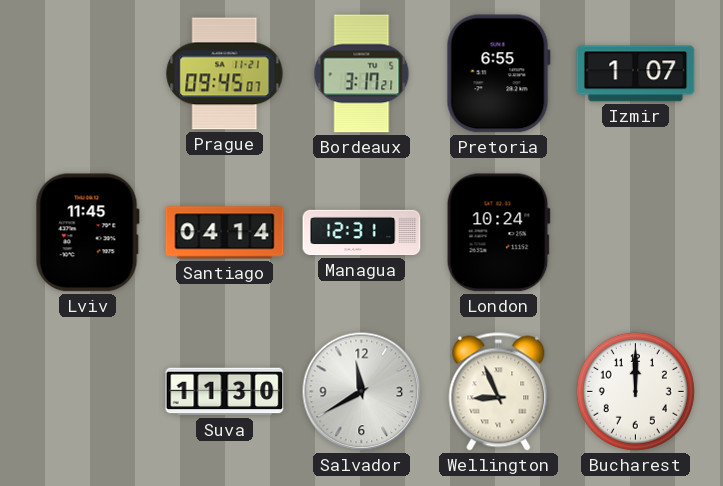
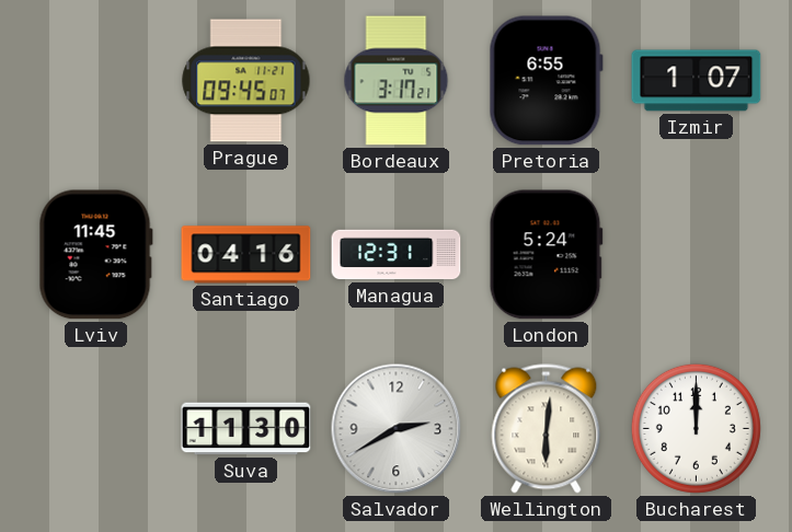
Santiago: 04:14 -> 04:16 (246, 255)
London: 10:24 -> 5:24 (546, 255)
Salvador: 11:40 -> 2:40 (397, 429)
Wellington: 8:56 -> 6:01 (547, 429)
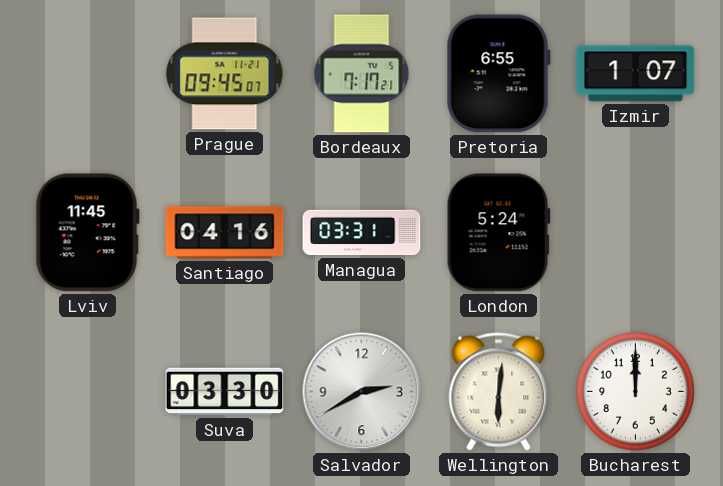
Bordeaux: 3:17 -> 7:17 (362, 74)
Managua: 12:31 -> 03:31 (362, 233)
Suva: 11:30 -> 03:30 (225, 392)
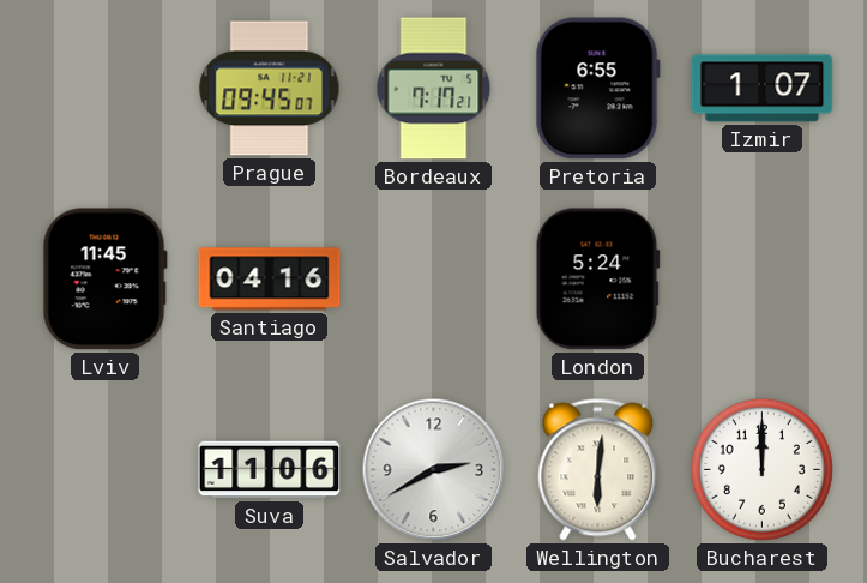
Managua: 03:31 -> none (362, 233)
Suva: 03:30 -> 11:06 (270, 470)
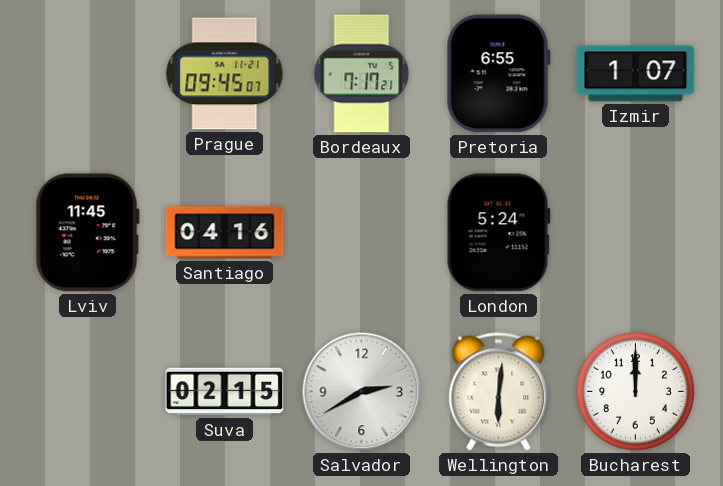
Suva: 11:06 -> 02:15 (225, 392)
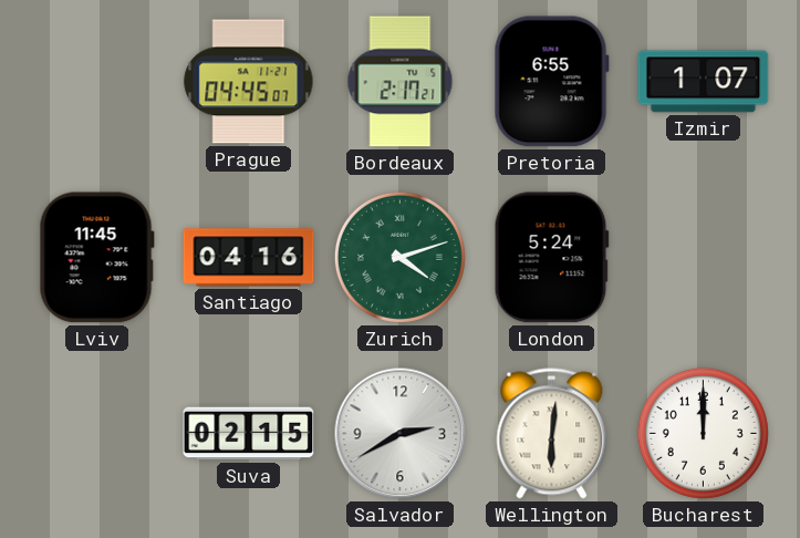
Prague: 09:45 -> 04:45 (249, 82)
Bordeaux: 7:17 -> 2:17 (401, 82)
Zurich: none -> 4:12 (399, 257)
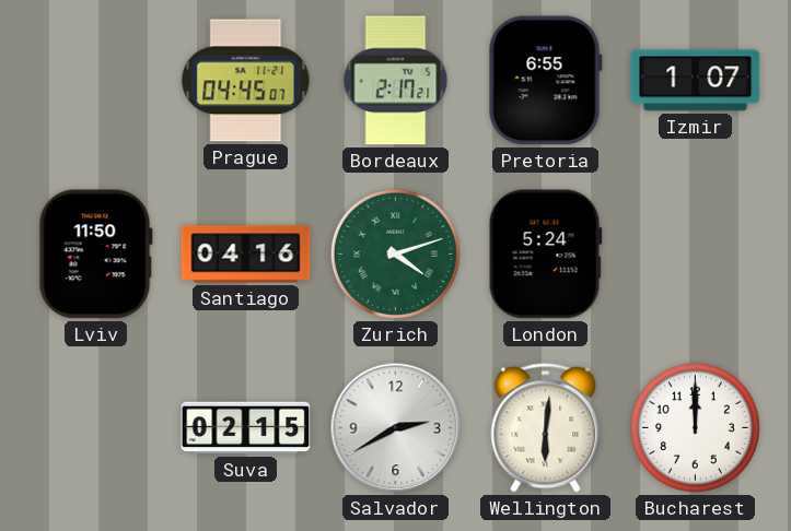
Lviv: 11:45 -> 11:50 (95, 255)
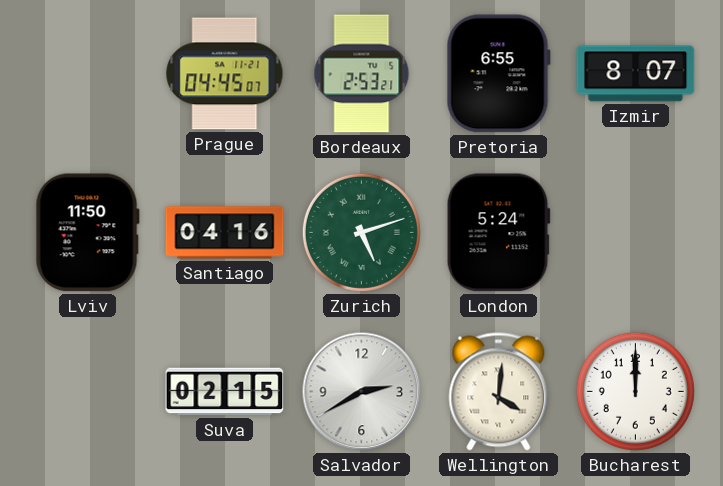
Bordeaux: 2:17 -> 2:53 (362, 74)
Izmir: 1:07 -> 8:07 (636, 74)
Zurich: 4:12 -> 5:12 (361, 232)
Wellington: 6:01 -> 4:01 (499, 392)
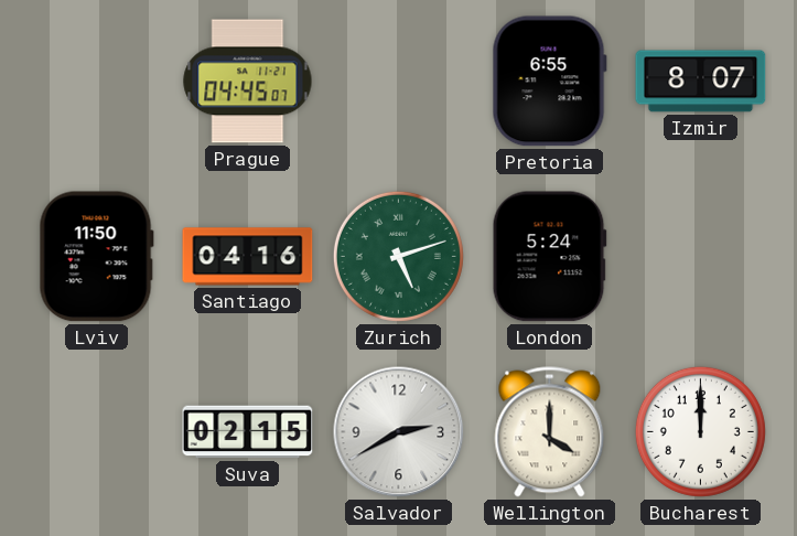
Bordeaux: 2:53 -> none (362, 74)
Wellington: 4:01 -> 4:00 (550, 432)
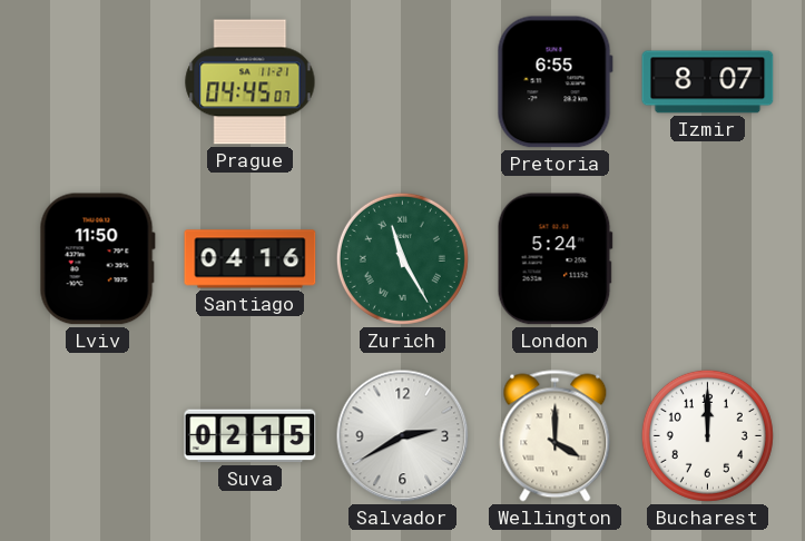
Zurich: 5:12 -> 11:25 (402, 258)
